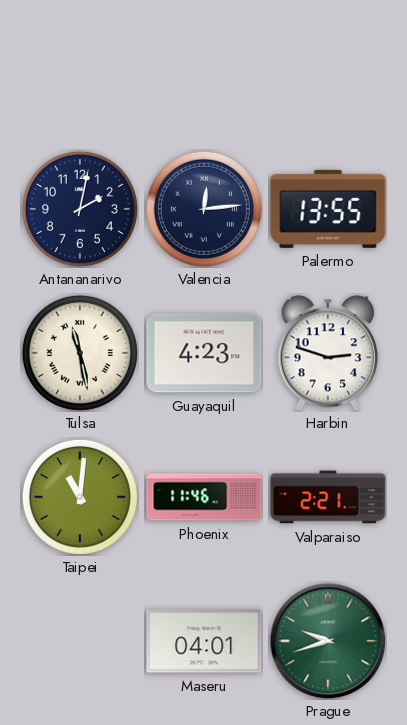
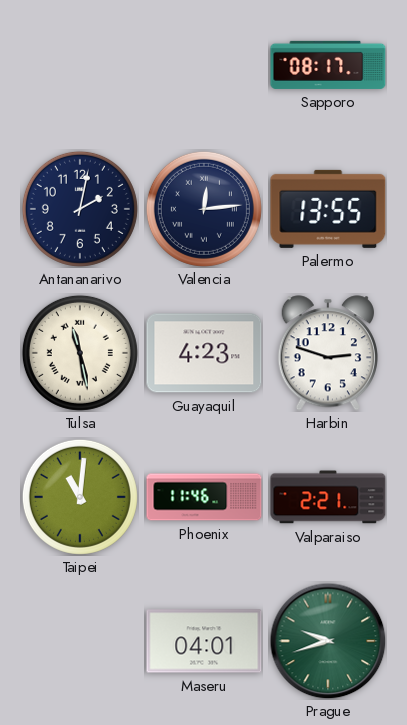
Sapporo: none -> 08:17 (328, 65)
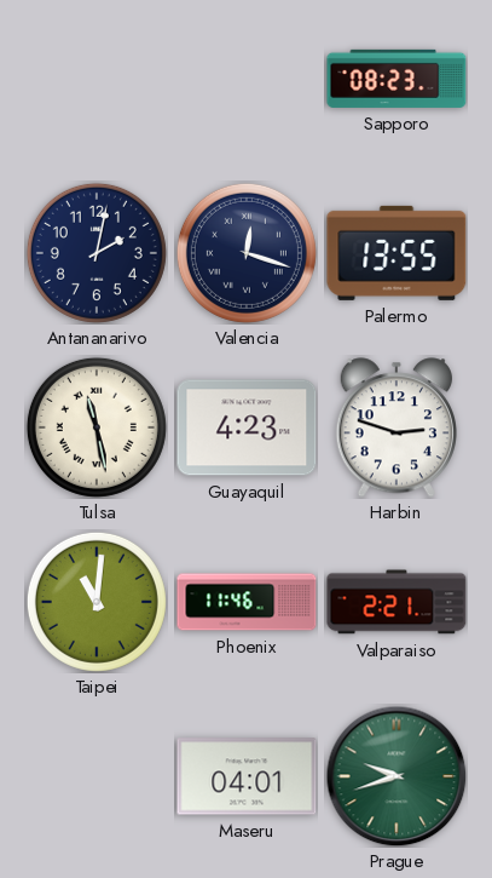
Sapporo: 08:17 -> 08:23 (397, 79)
Valencia: 12:14 -> 12:18 (247, 253)
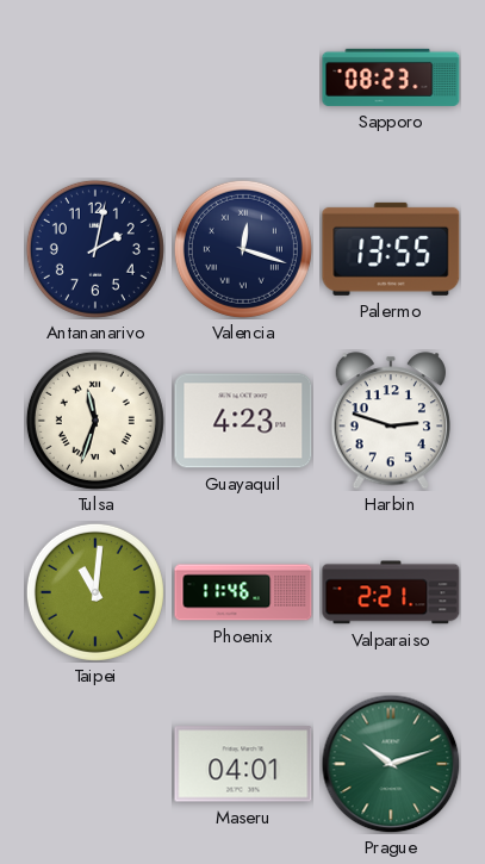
Tulsa: 11:28 -> 11:33 (95, 421)
Prague: 9:42 -> 10:12 (391, 764)
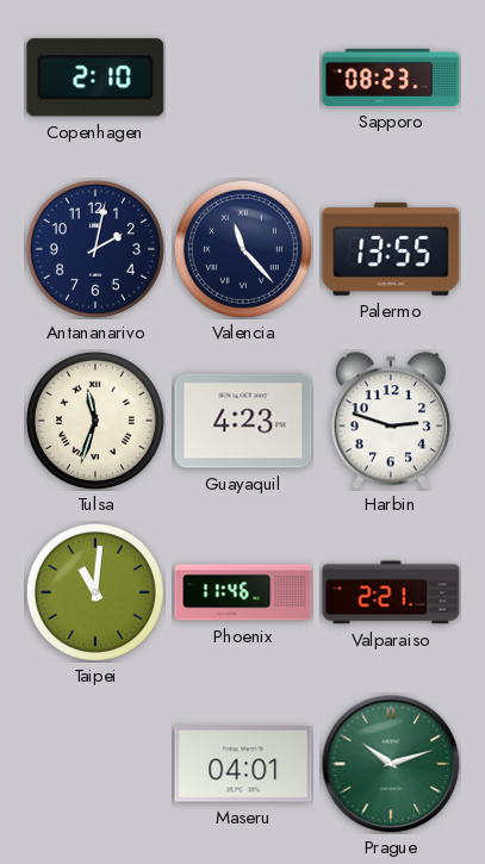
Copenhagen: none -> 2:10 (95, 77)
Valencia: 12:18 -> 11:23 (243, 249)
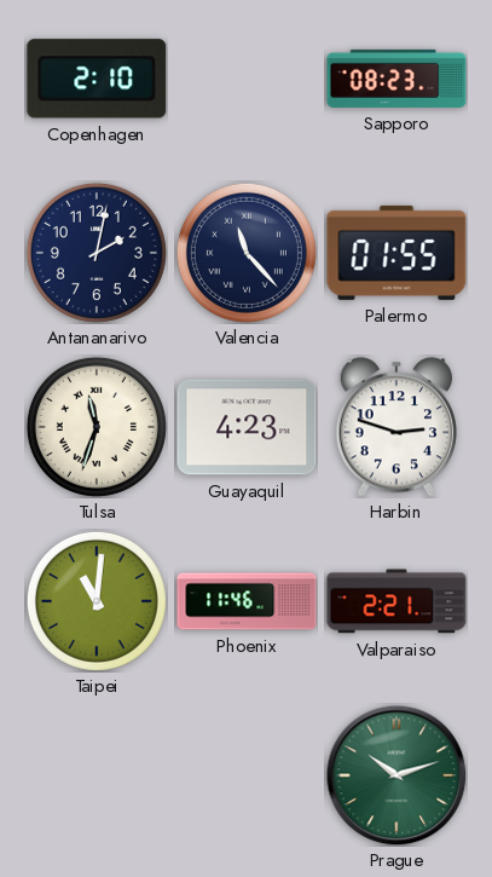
Palermo: 13:55 -> 01:55 (397, 253)
Maseru: 04:01 -> none (243, 764)
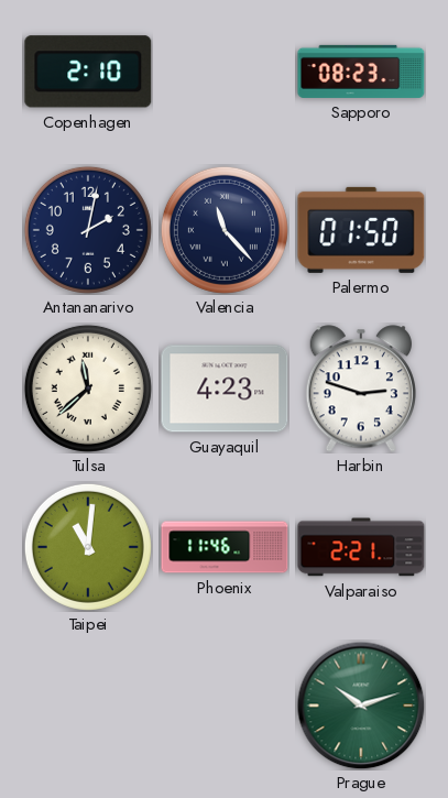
Palermo: 01:55 -> 01:50 (361, 230)
Tulsa: 11:33 -> 11:38 (88, 389)
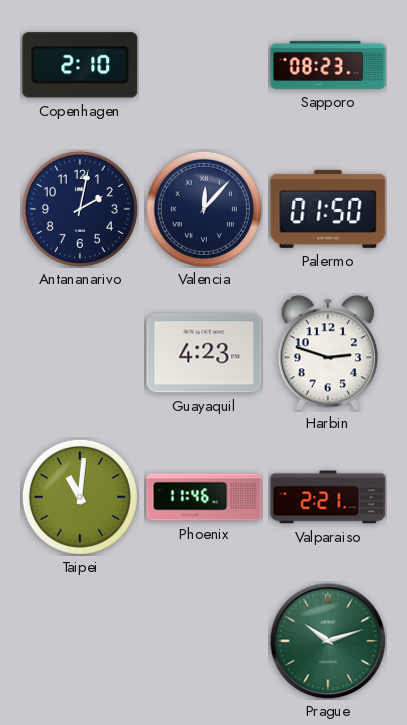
Valencia: 11:23 -> 12:07 (204, 209)
Tulsa: 11:38 -> none (88, 389)
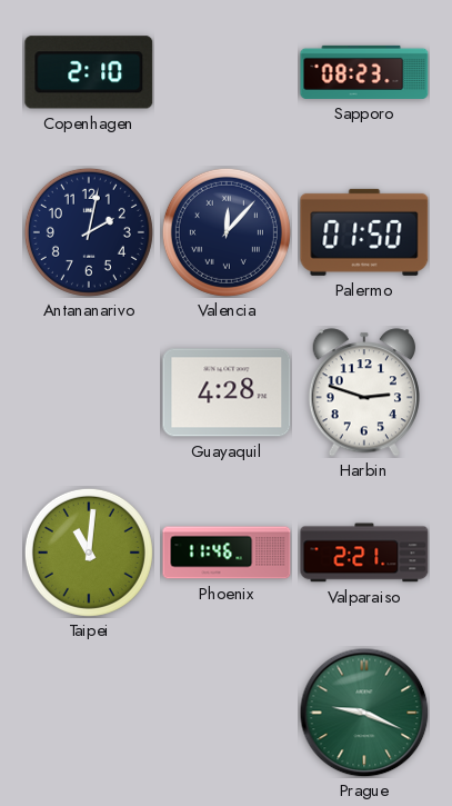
Guayaquil: 4:23 -> 4:28 (227, 392)
Prague: 10:12 -> 9:19 (364, 713)
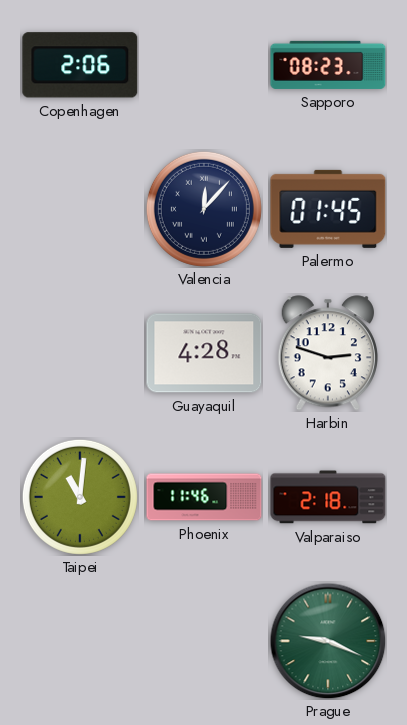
Copenhagen: 2:10 -> 2:06 (80, 65)
Antananarivo: 2:02 -> none (89, 232)
Palermo: 01:50 -> 01:45 (328, 209)
Valparaiso: 2:21 -> 2:18 (328, 497)
